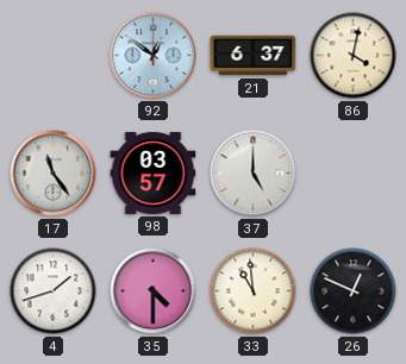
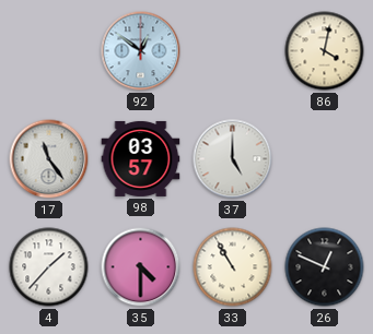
21: 6:37 -> none (254, 56)
4: 1:42 -> 1:37 (49, 267)
33: 10:59 -> 10:55 (233, 267)
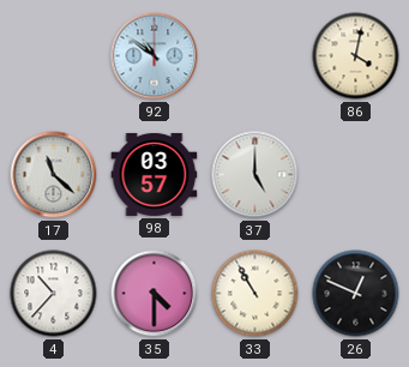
92: 12:51 -> 10:51 (155, 56)
17: 11:24 -> 11:22 (54, 175)
4: 1:37 -> 10:37 (54, 294)
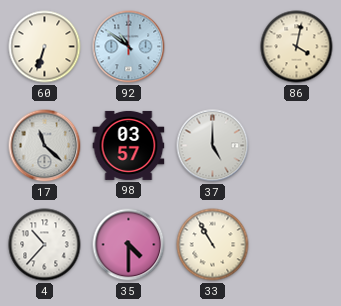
60: none -> 6:33 (45, 47)
26: 12:49 -> none (356, 294)
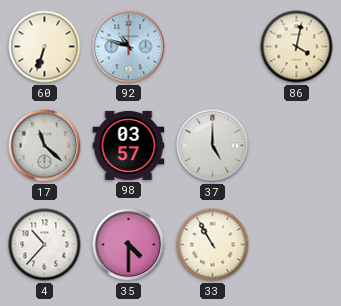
92: 10:51 -> 10:48 (129, 47)
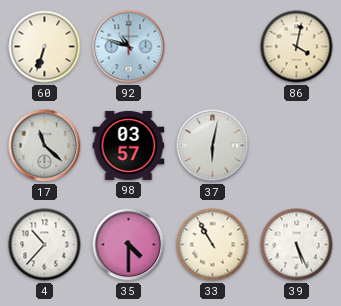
37: 5:00 -> 6:02 (213, 146)
39: none -> 5:26 (297, 245)
